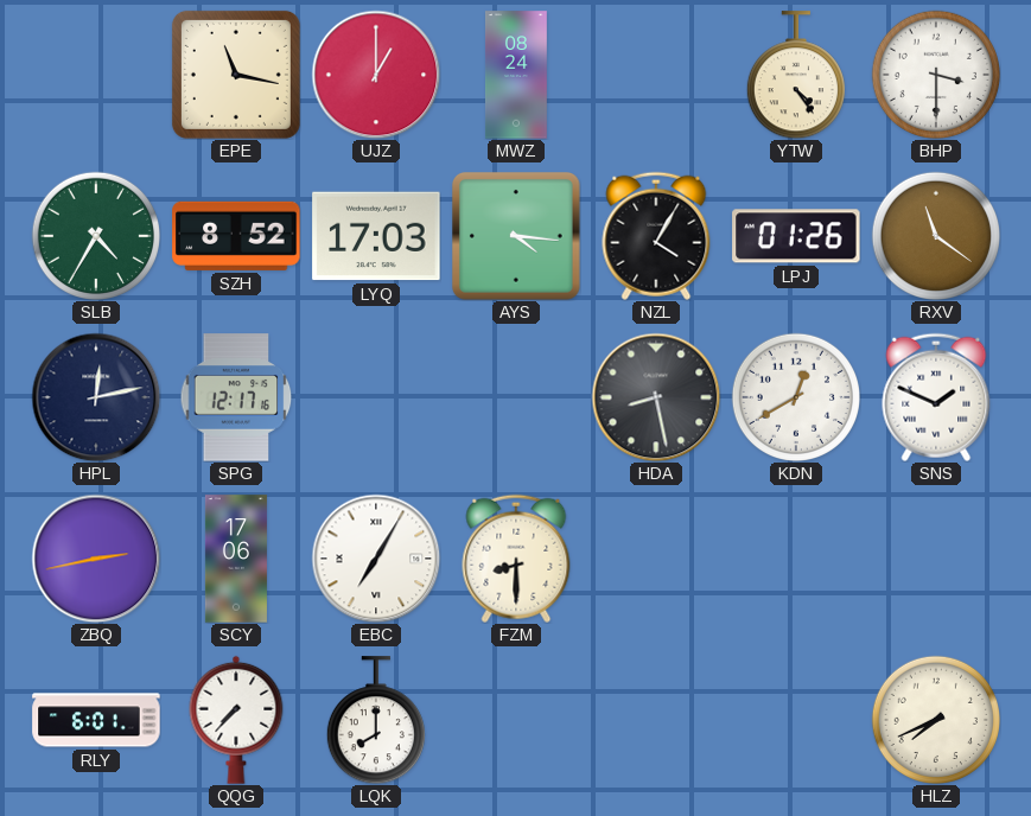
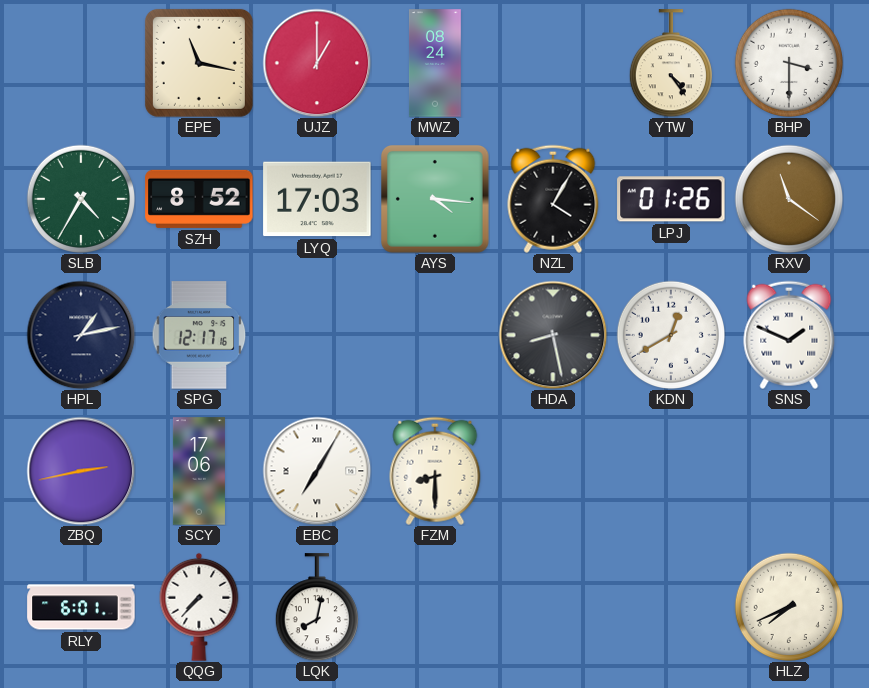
HPL: 12:13 -> 1:13 (81, 335)
LQK: 8:00 -> 8:02 (317, 607)
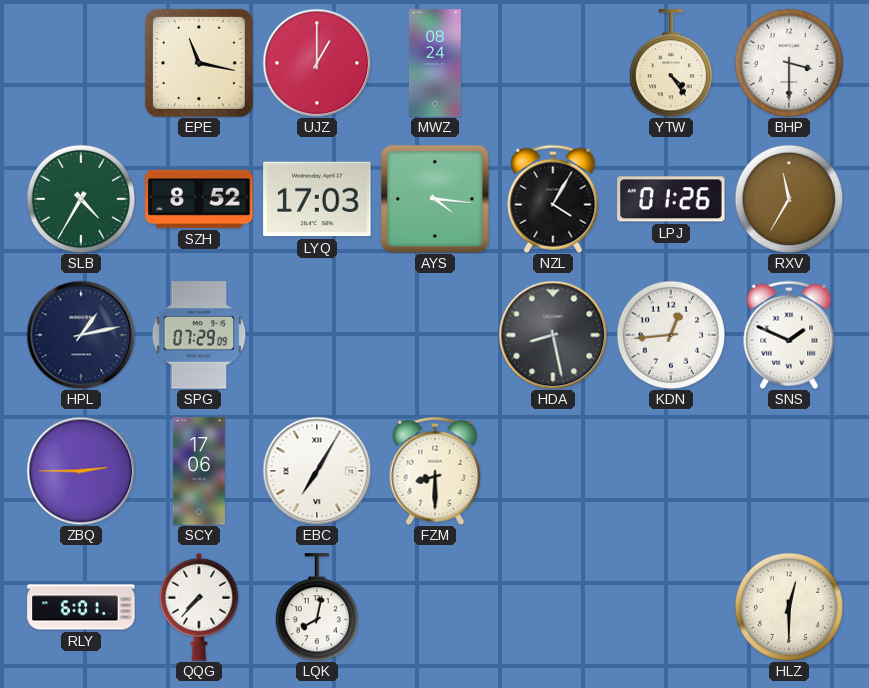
RXV: 11:21 -> 11:35 (788, 198)
SPG: 12:17 -> 07:29 (199, 335)
KDN: 12:40 -> 12:44 (670, 334)
ZBQ: 2:43 -> 2:45 (81, 471)
HLZ: 7:41 -> 12:30 (788, 606)
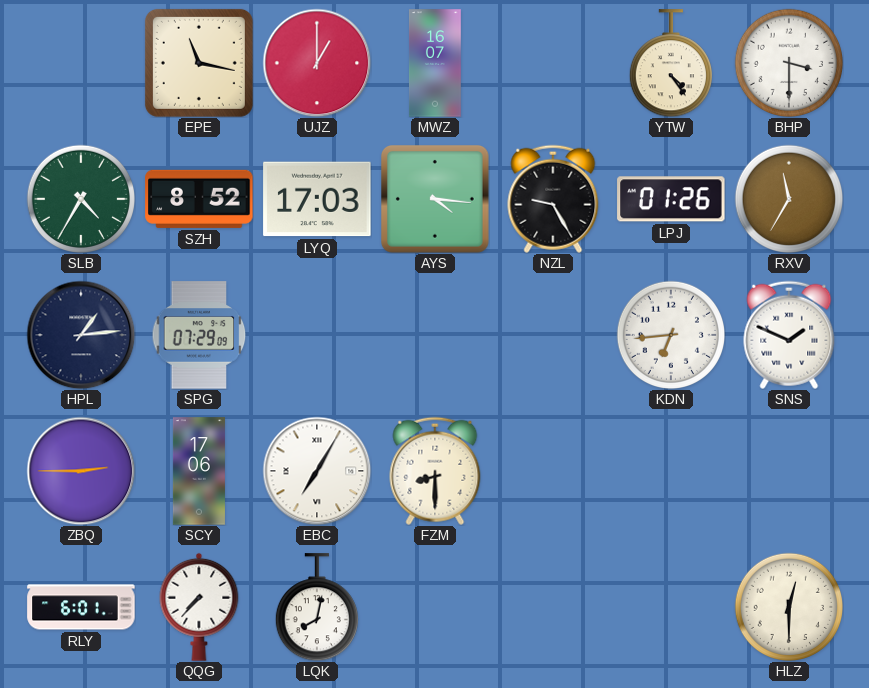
MWZ: 08:24 -> 16:07 (435, 63)
NZL: 4:05 -> 9:25 (553, 199)
HPL: 1:13 -> 1:14 (81, 335)
HDA: 8:28 -> none (553, 335)
KDN: 12:44 -> 6:44 (670, 334)
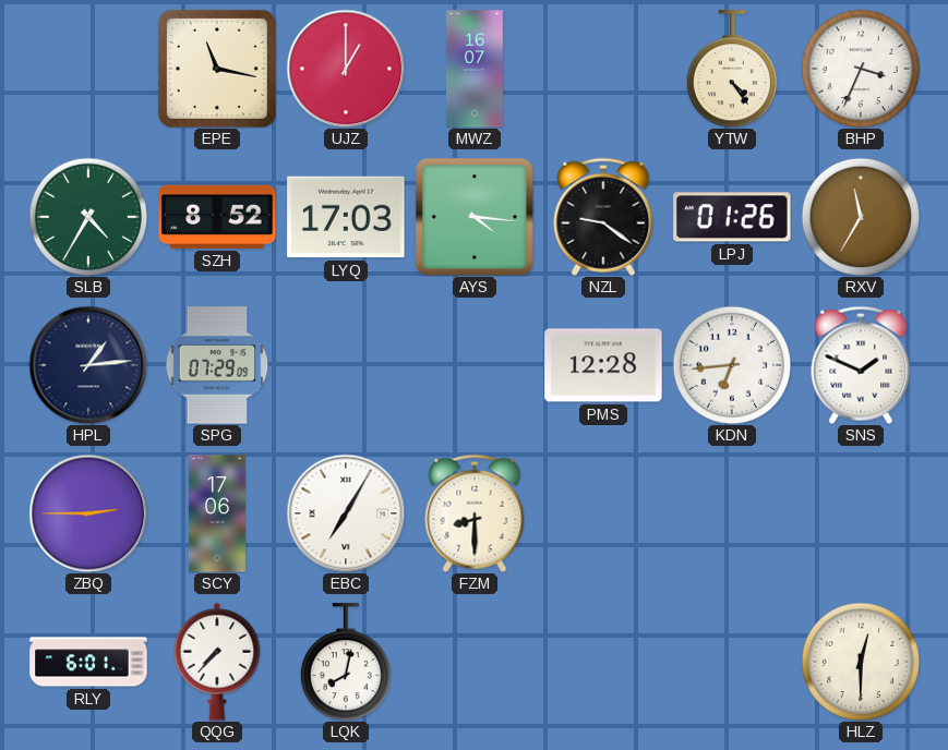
BHP: 3:30 -> 3:34 (860, 68)
NZL: 9:25 -> 9:21 (603, 217)
PMS: none -> 12:28 (603, 365)
